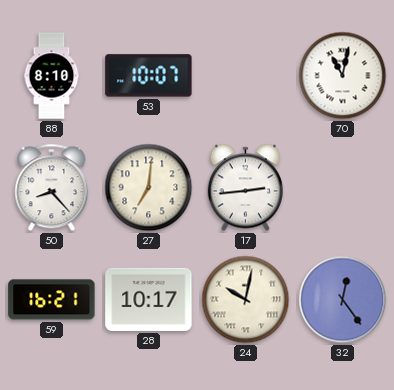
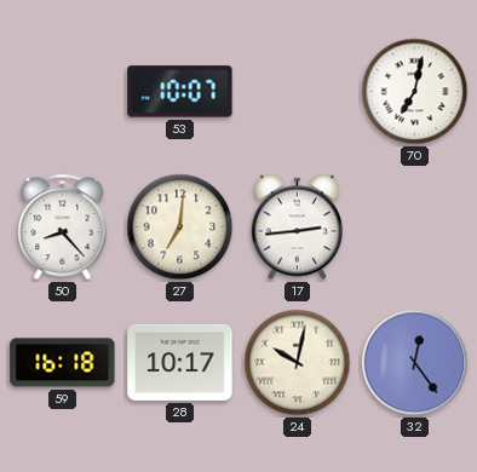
88: 8:10 -> none (52, 76)
70: 11:02 -> 7:02 (415, 92)
59: 16:21 -> 16:18 (63, 363)
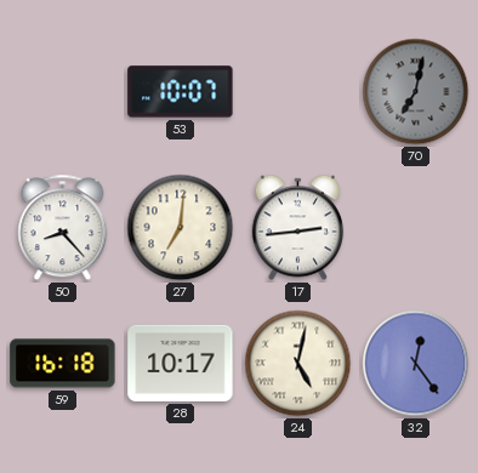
70 dial: white -> grey (416, 92)
24: 10:02 -> 5:02 (298, 364)
